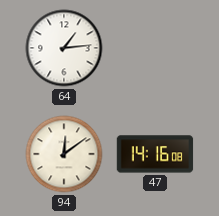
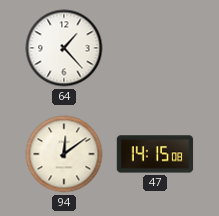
64: 1:14 -> 1:23 (64, 48)
47: 14:16 -> 14:15 (155, 154)
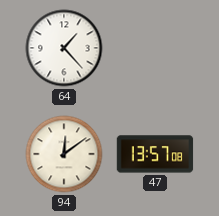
47: 14:15 -> 13:57 (155, 154)
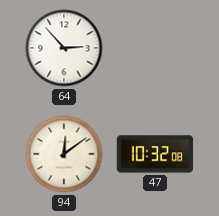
64: 1:23 -> 2:53 (64, 48)
47: 13:57 -> 10:32 (155, 154)
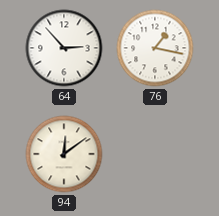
76: none -> 1:17 (155, 48)
47: 10:32 -> none (155, 154)
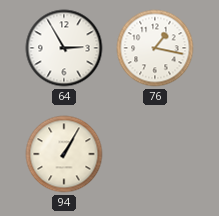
64: 2:53 -> 2:55 (64, 48)
94: 12:09 -> 1:05 (64, 154)
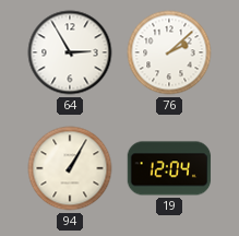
76: 1:17 -> 2:08 (169, 52)
19: none -> 12:04 (169, 168)
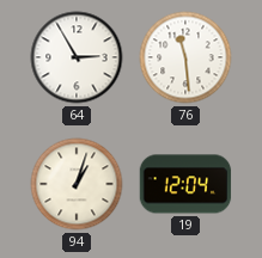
76: 2:08 -> 11:29 (185, 57)
94: 1:05 -> 1:03 (77, 184)
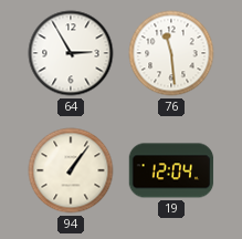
94: 1:03 -> 1:06 (71, 170)
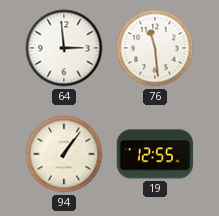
64: 2:55 -> 2:59 (64, 48)
19: 12:04 -> 12:55 (155, 154)
